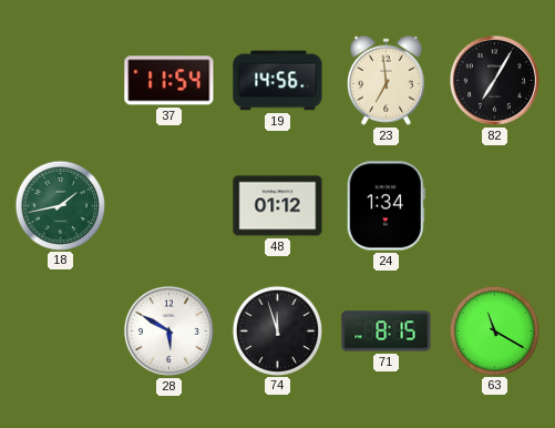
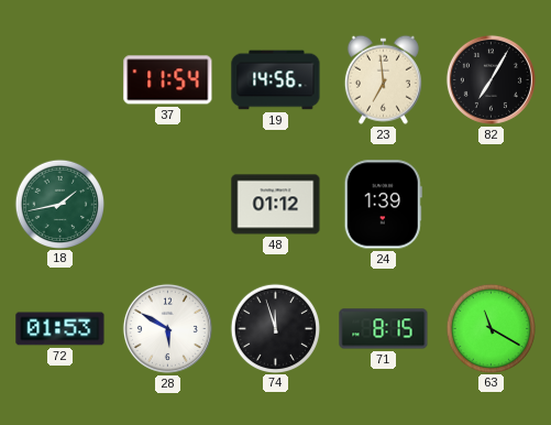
24: 1:34 -> 1:39 (383, 205)
72: none -> 01:53 (60, 329)
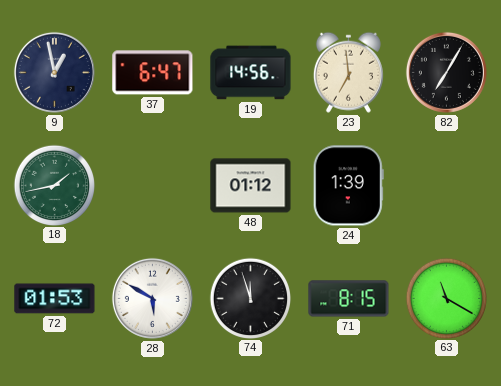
9: none -> 12:58 (54, 72)
37: 11:54 -> 6:47 (153, 73)
